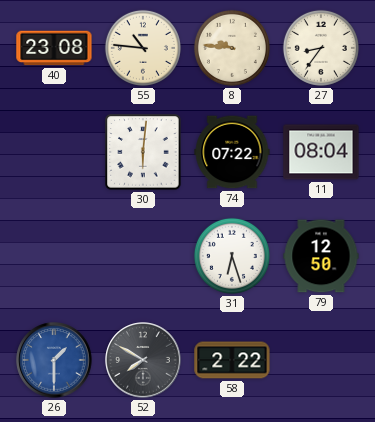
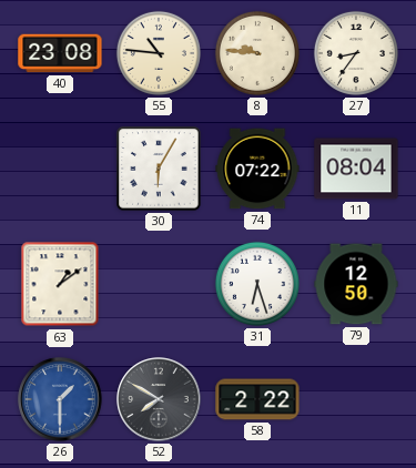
30: 6:01 -> 6:05 (159, 169)
63: none -> 1:09 (60, 284)
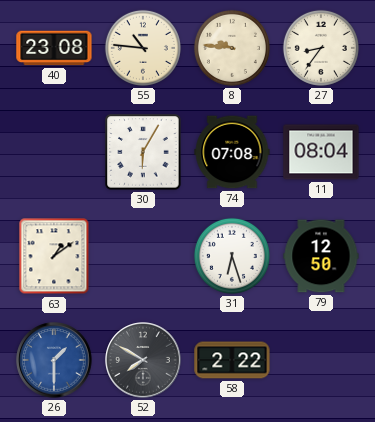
74: 07:22 -> 07:08 (232, 152)
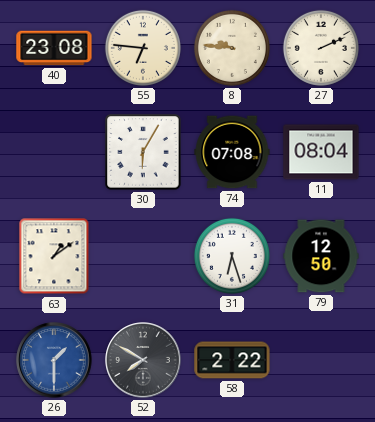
55: 10:46 -> 6:46 (143, 48)
27: 8:36 -> 2:11 (321, 48)
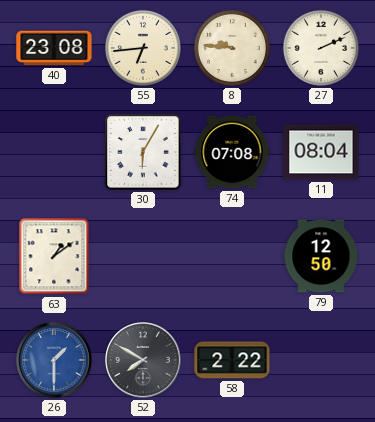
55: 6:46 -> 6:44 (143, 48)
31: 6:27 -> none (232, 256)
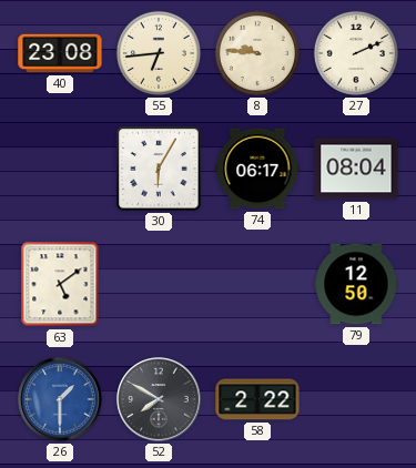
74: 07:08 -> 06:17 (257, 169)
63: 1:09 -> 5:09 (60, 284)
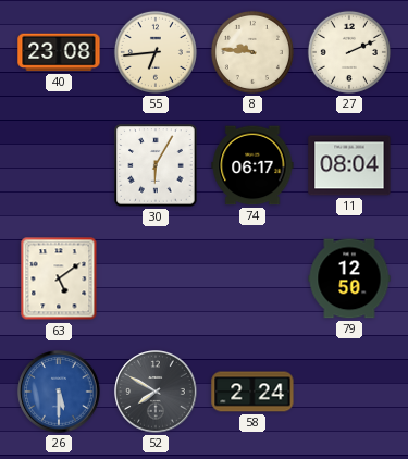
26: 1:30 -> 5:30 (59, 392)
58: 2:22 -> 2:24 (252, 392)
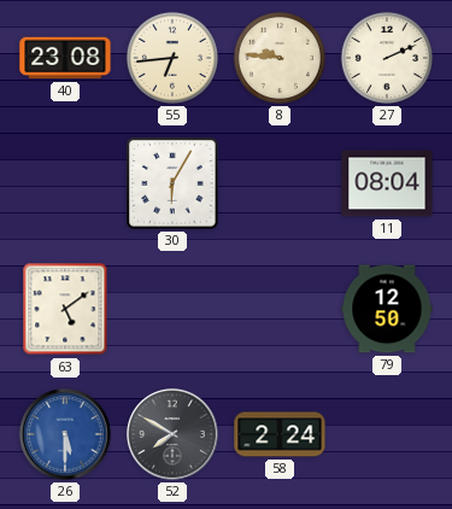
74: 06:17 -> none (252, 165)
